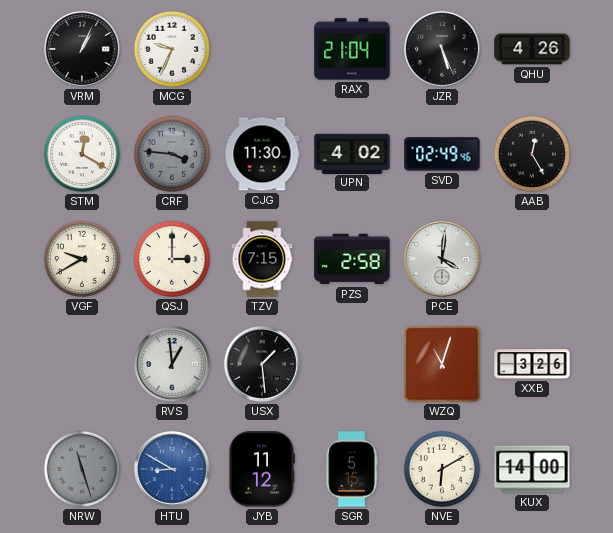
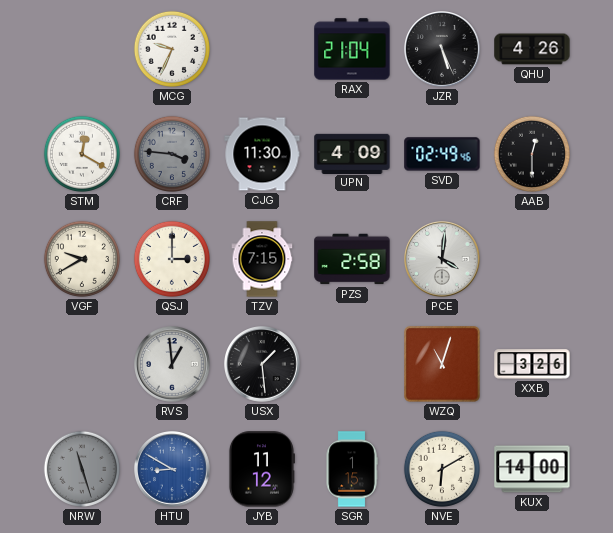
VRM: 1:04 -> none (83, 50)
UPN: 4:02 -> 4:09 (352, 153)
AAB: 12:25 -> 12:30 (532, 154)
SGR: 5:15 -> 1:15 (352, 469)
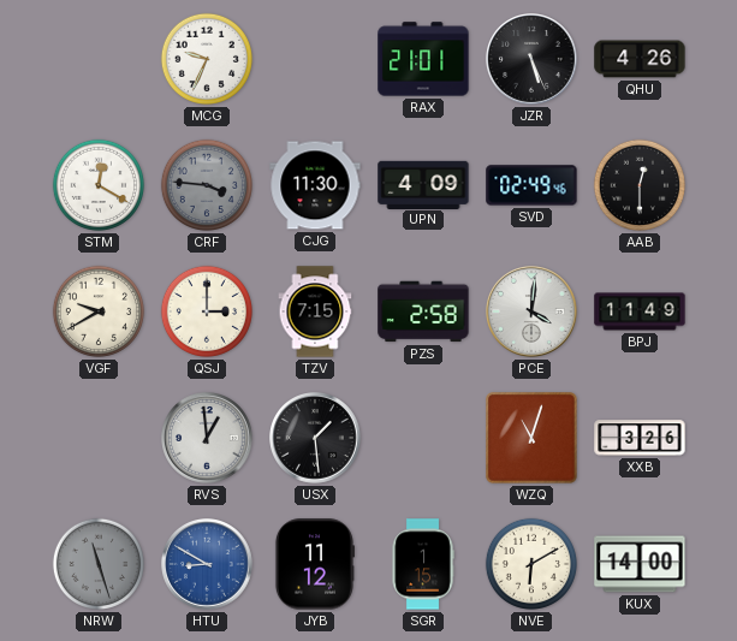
RAX: 21:04 -> 21:01 (423, 59)
BPJ: none -> 11:49 (640, 311)
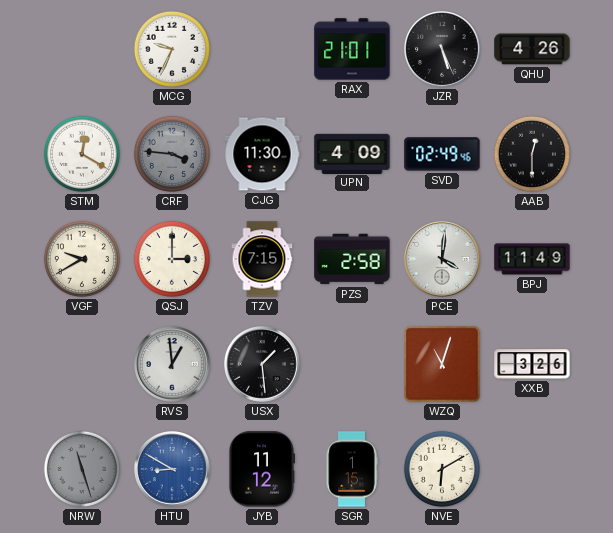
KUX: 14:00 -> none (640, 564)
